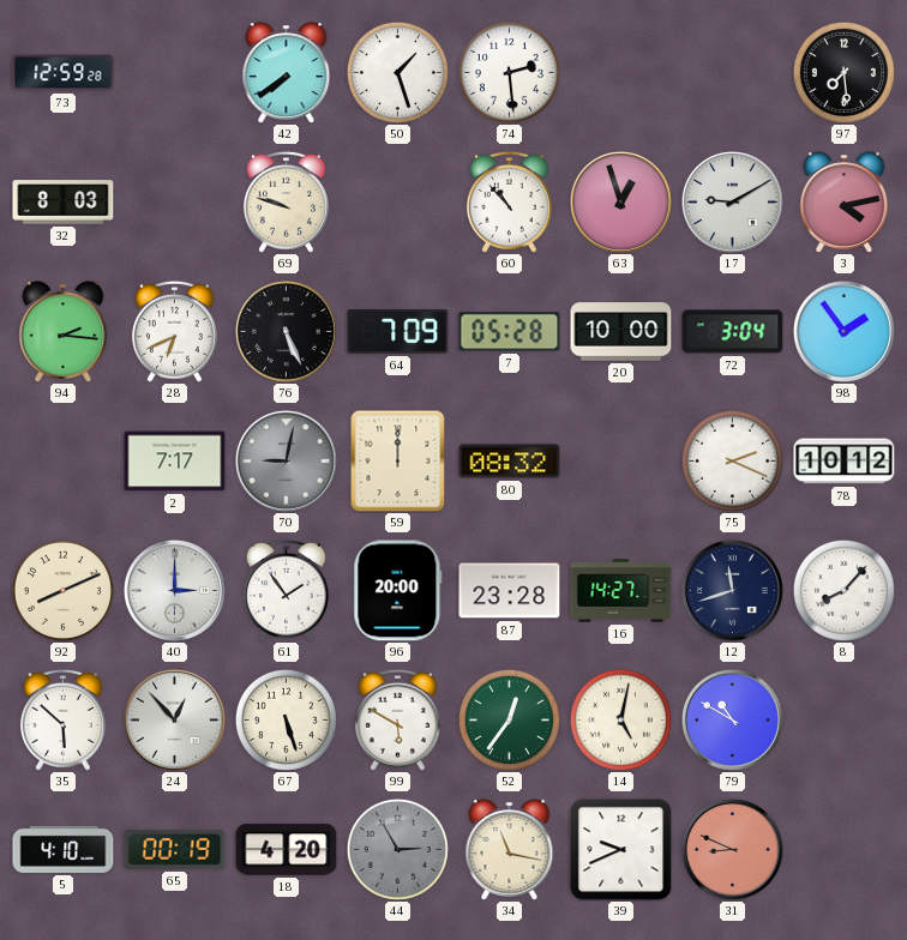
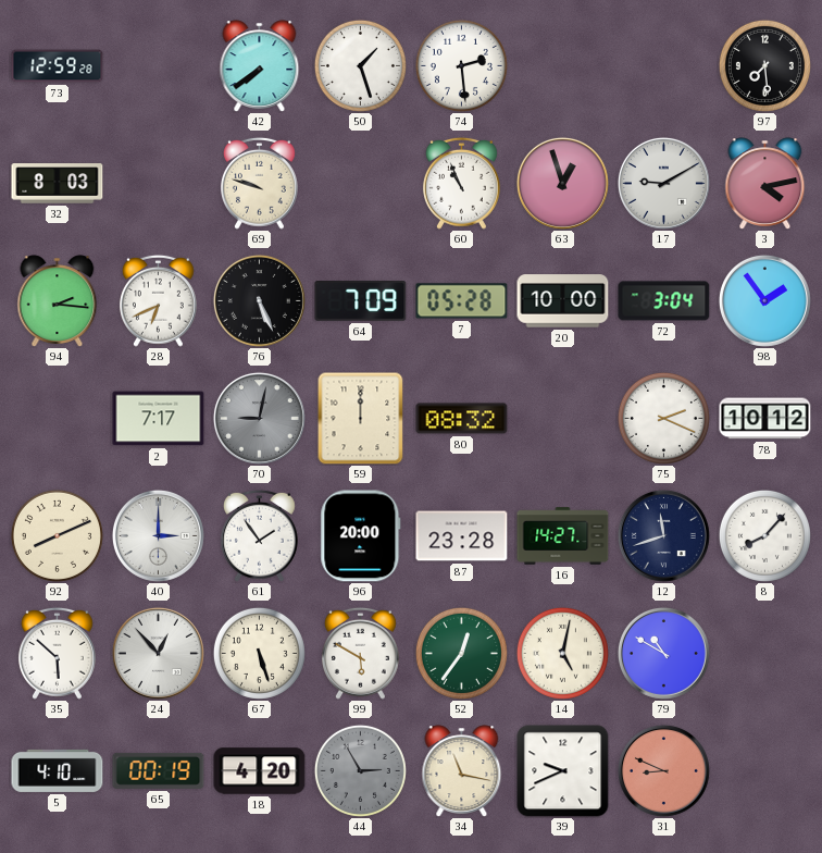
60: 10:53 -> 10:56 (461, 183)
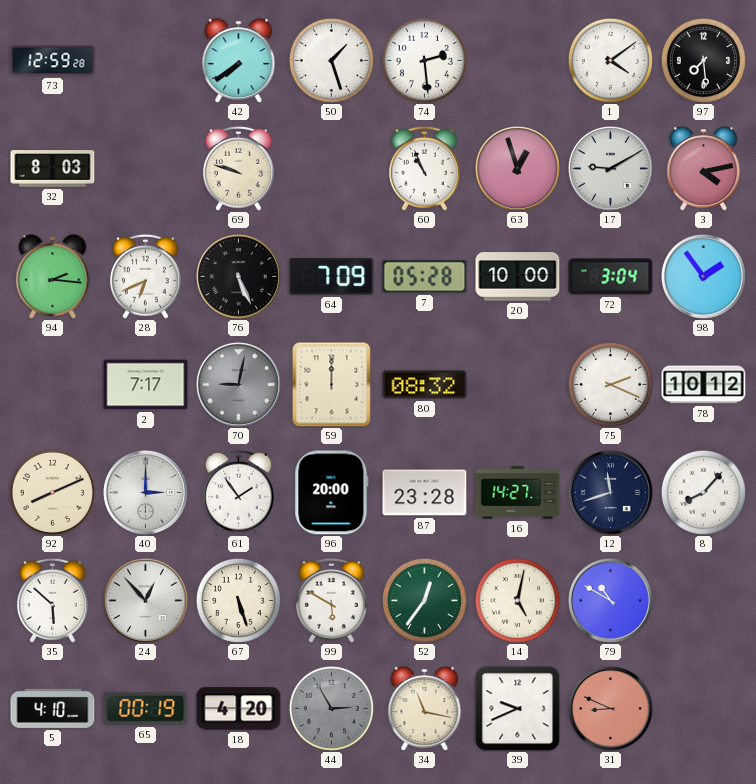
1: none -> 4:09 (610, 60)
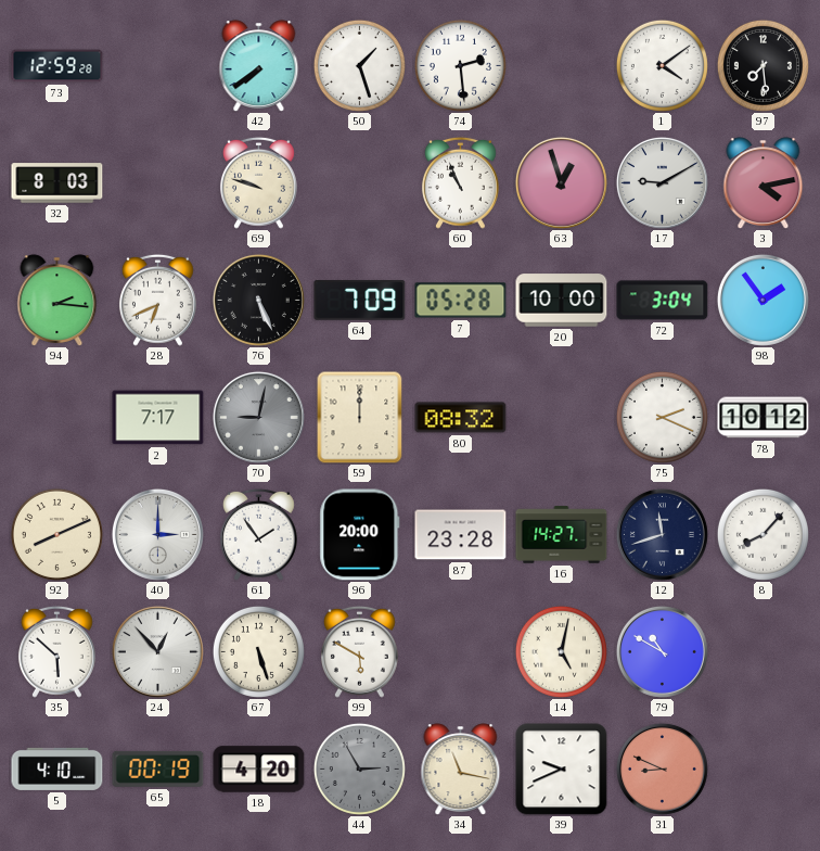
52: 12:36 -> none (424, 600)
